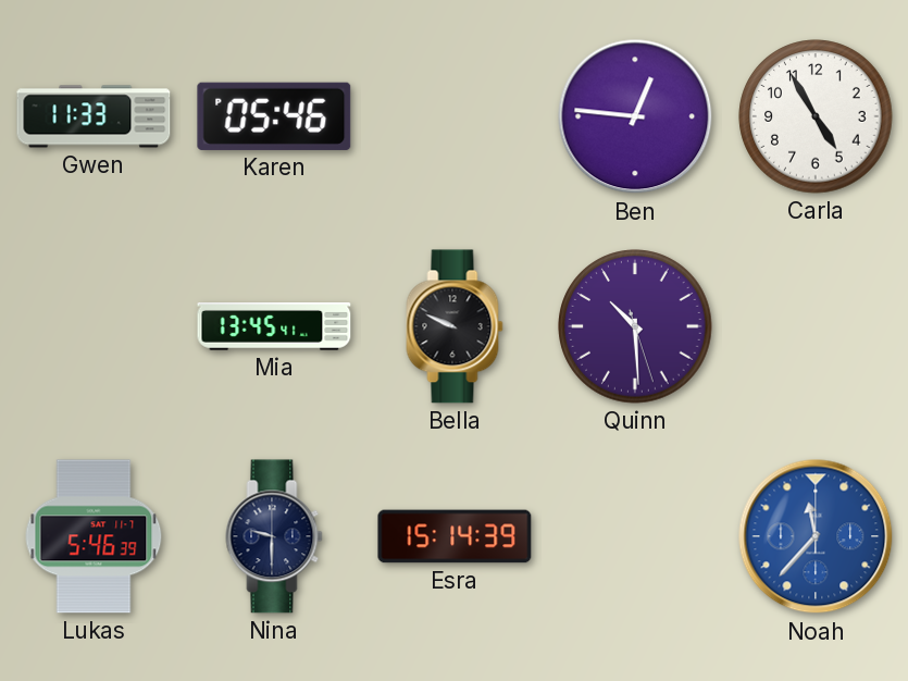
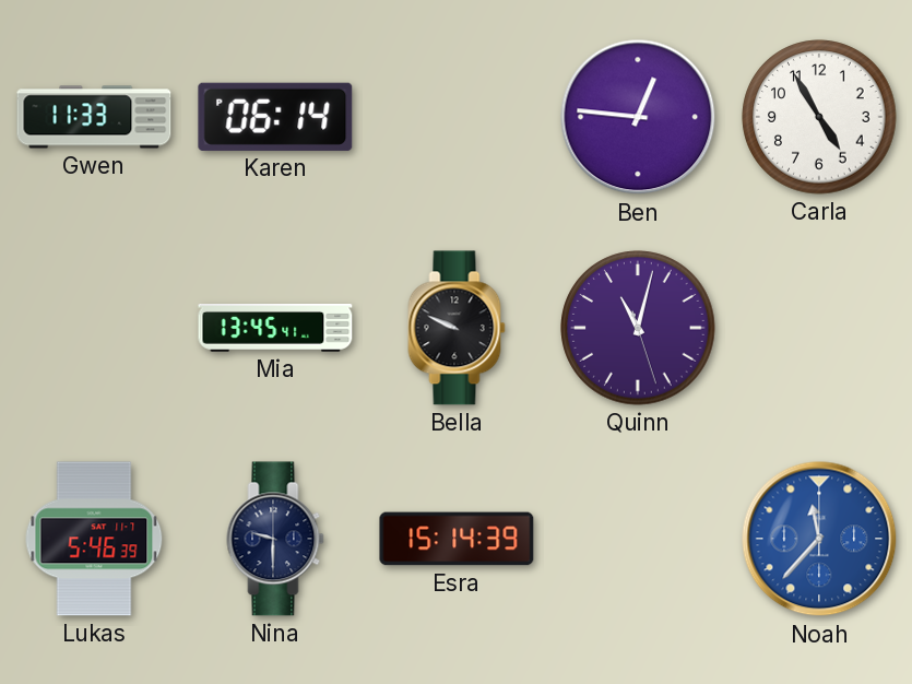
Karen: 05:46 -> 06:14 (275, 117)
Quinn: 10:29 -> 11:02 (638, 328)
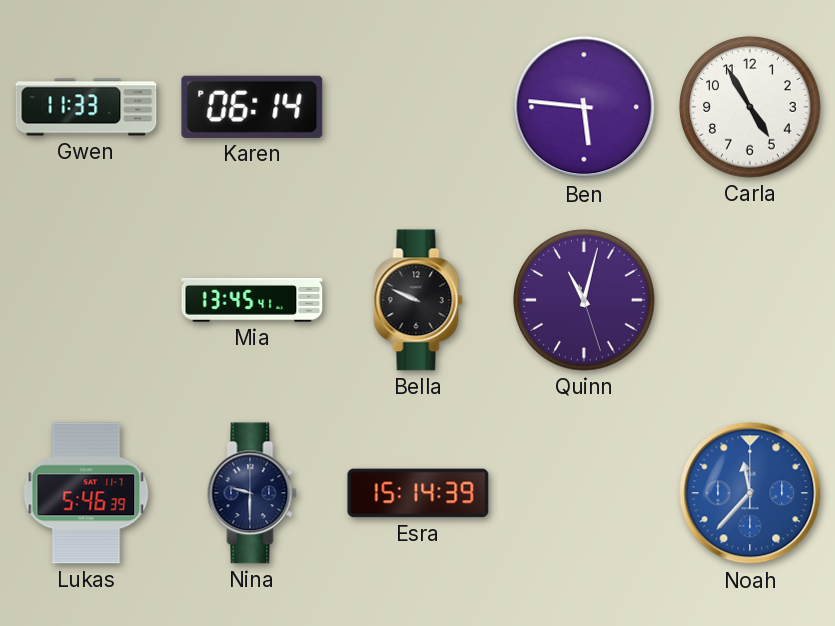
Ben: 12:46 -> 5:46 (584, 107)
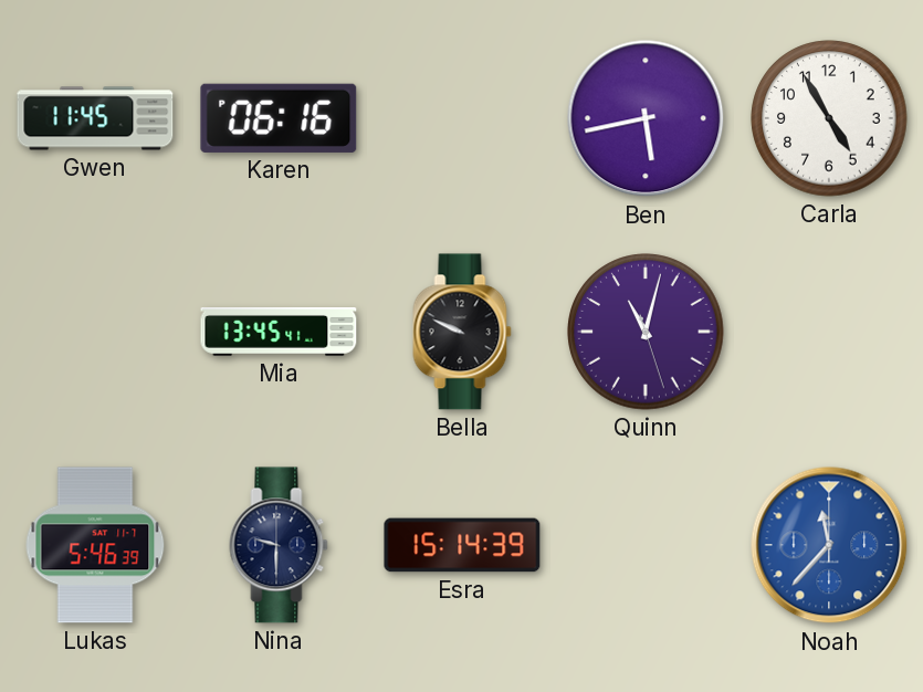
Gwen: 11:33 -> 11:45 (95, 118)
Karen: 06:14 -> 06:16 (279, 118)
Ben: 5:46 -> 5:43 (646, 118)
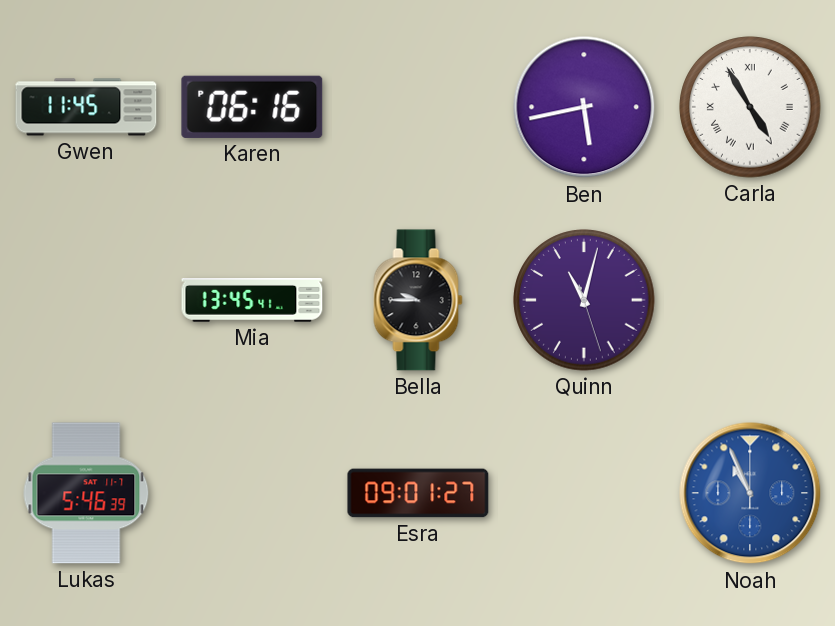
Carla numerals: Arabic -> Roman (750, 107)
Bella: 9:49 -> 9:45 (418, 300)
Nina: 9:30 -> none (279, 545)
Esra: 15:14 -> 09:01 (418, 493)
Noah: 11:37 -> 10:56 (750, 493)
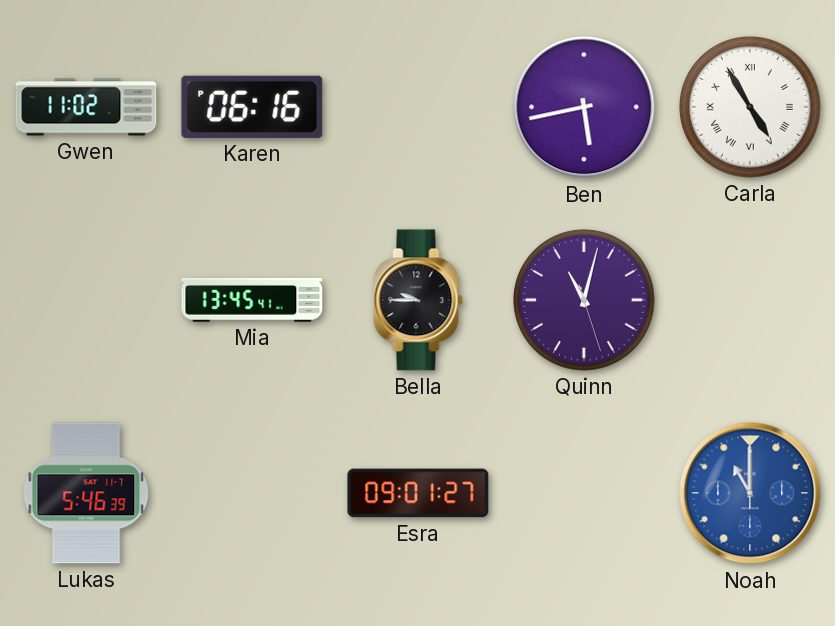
Gwen: 11:45 -> 11:02 (86, 107)
Noah: 10:56 -> 11:00 (750, 493)
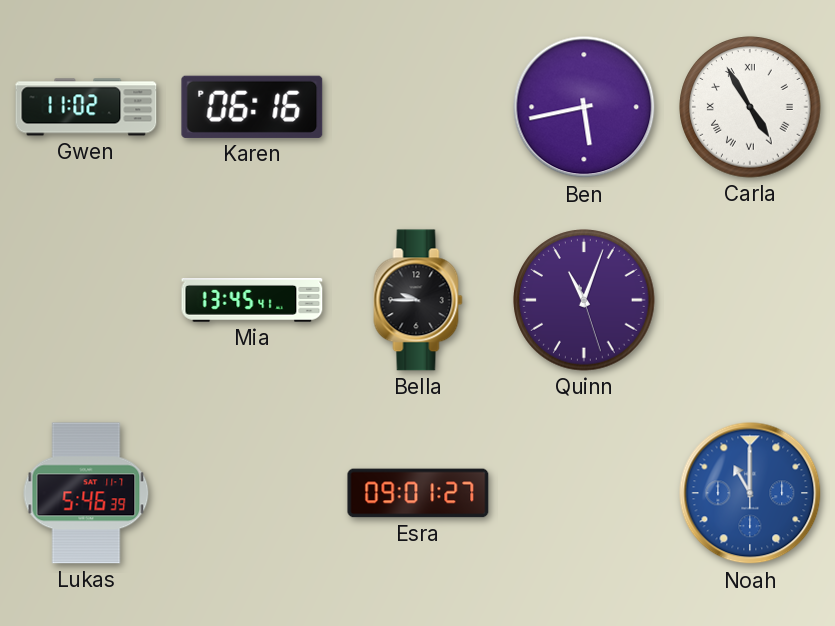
Quinn: 11:02 -> 11:03 (584, 300)
